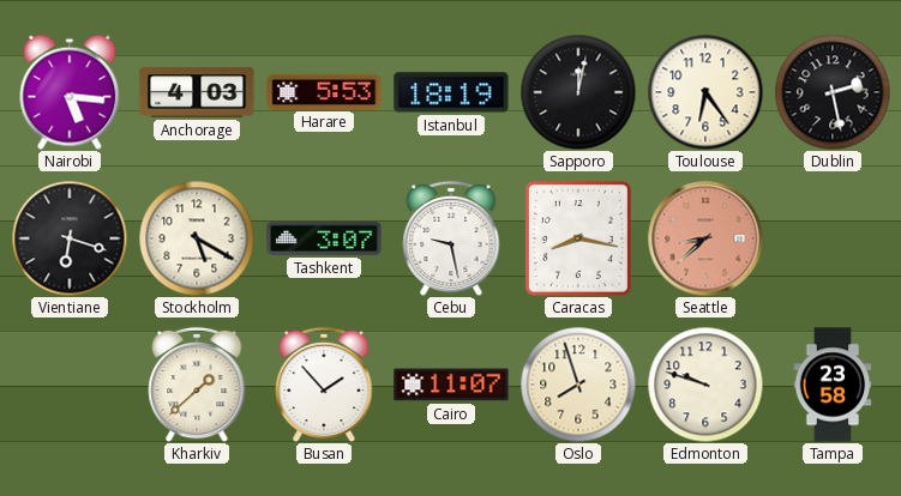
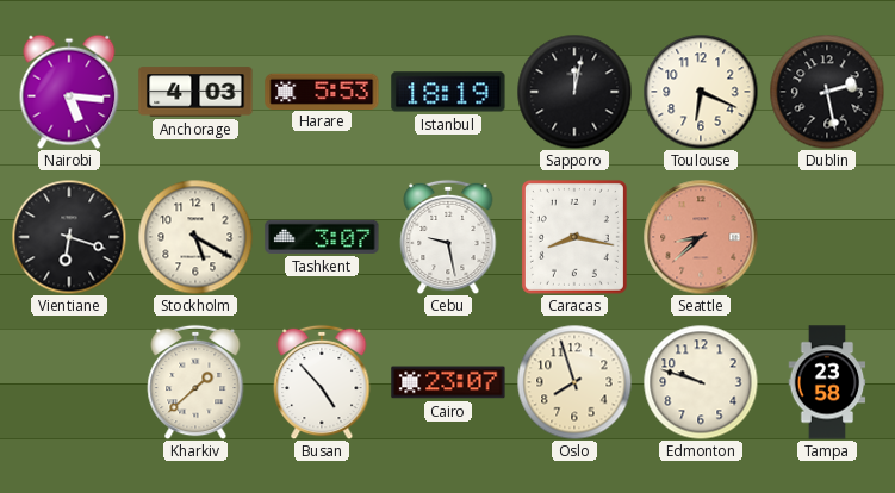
Toulouse: 6:24 -> 6:19 (701, 92)
Busan: 1:53 -> 4:53 (322, 382)
Cairo: 11:07 -> 23:07 (448, 382)
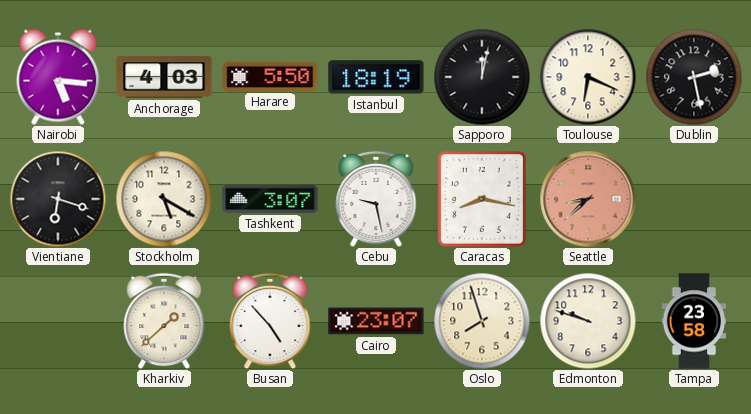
Harare: 5:53 -> 5:50 (270, 76)
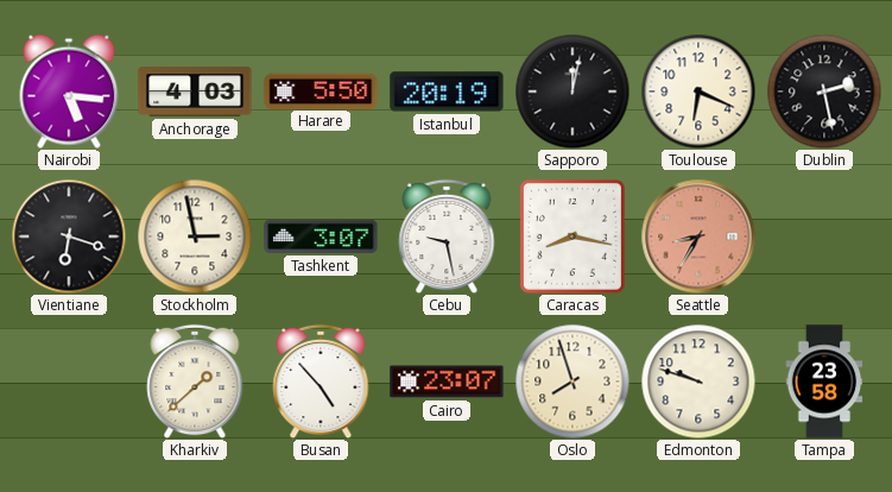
Istanbul: 18:19 -> 20:19 (447, 92)
Stockholm: 5:20 -> 2:58 (195, 236)
Seattle: 8:38 -> 8:35 (698, 236)
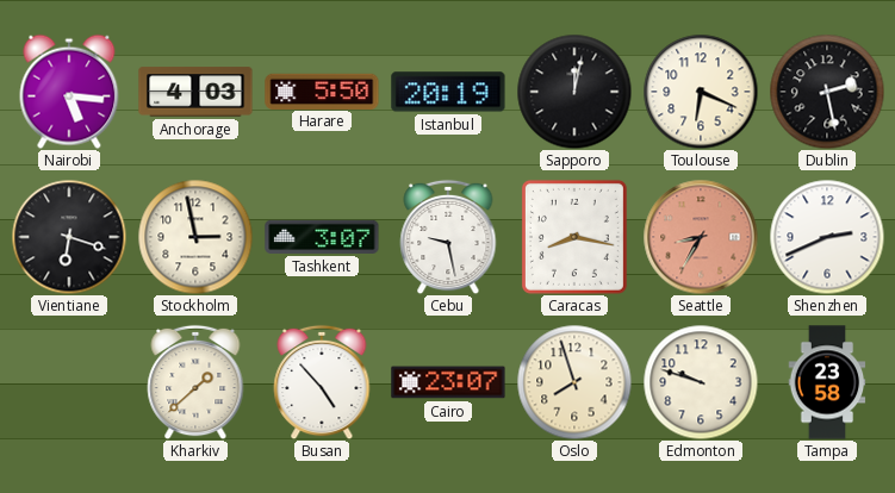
Shenzhen: none -> 2:41 (827, 237)
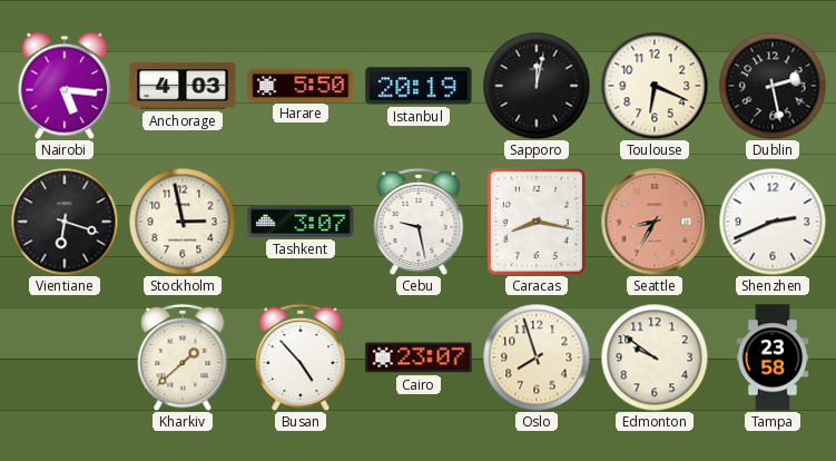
Edmonton: 9:48 -> 9:51 (655, 357)
